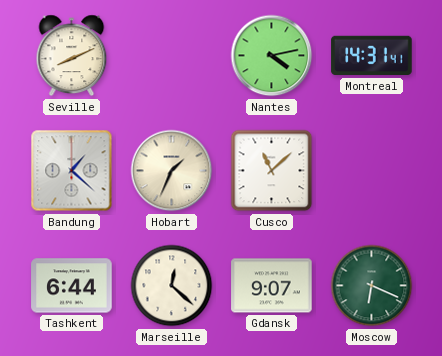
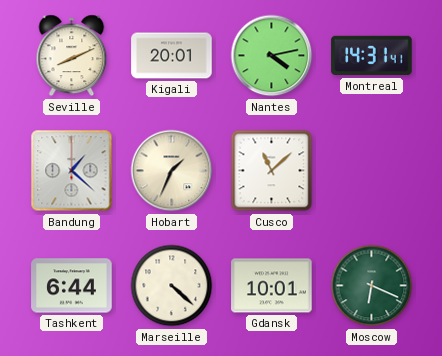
Kigali: none -> 20:01 (172, 56)
Marseille: 12:22 -> 4:22 (172, 286)
Gdansk: 9:07 -> 10:01 (272, 286)
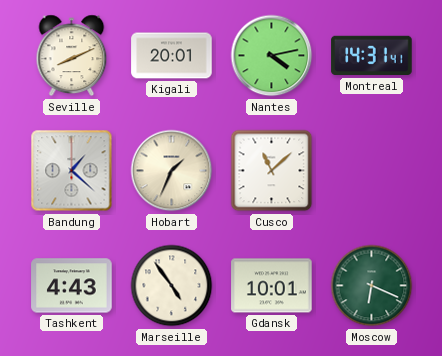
Tashkent: 6:44 -> 4:43 (72, 286)
Marseille: 4:22 -> 4:54 (172, 286)
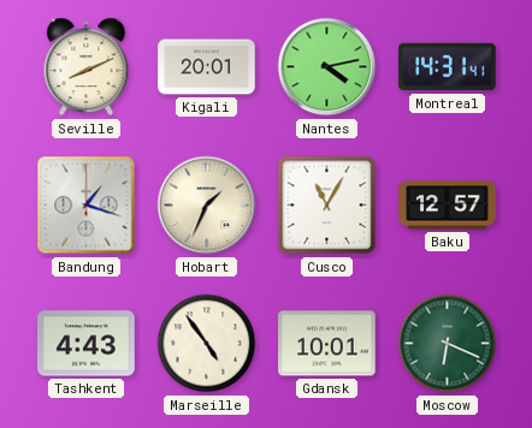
Bandung: 1:22 -> 1:18 (87, 206)
Cusco: 11:08 -> 11:05 (327, 206)
Baku: none -> 12:57 (448, 206)
